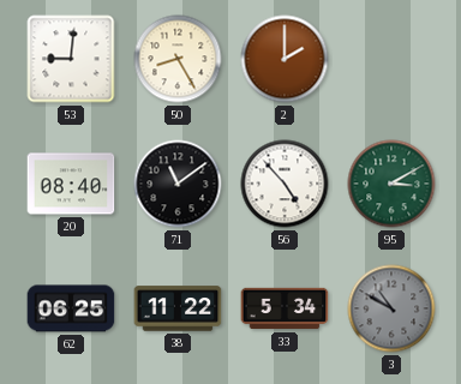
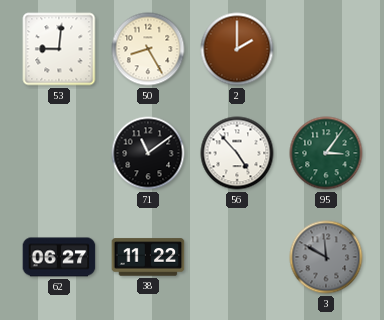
20: 08:40 -> none (71, 184)
95: 3:10 -> 3:06 (326, 153)
62: 06:25 -> 06:27 (59, 257)
33: 5:34 -> none (285, 308)
3: 10:50 -> 11:50 (326, 257)
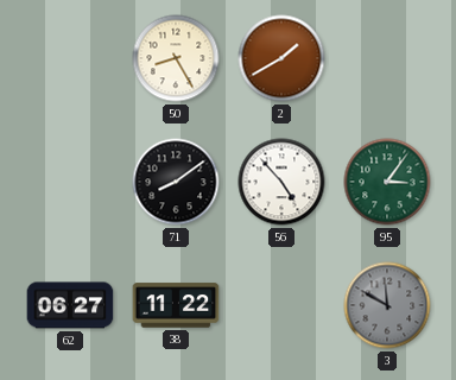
53: 9:01 -> none (59, 49)
2: 2:00 -> 1:40 (281, 58)
71: 11:09 -> 8:09 (176, 182)
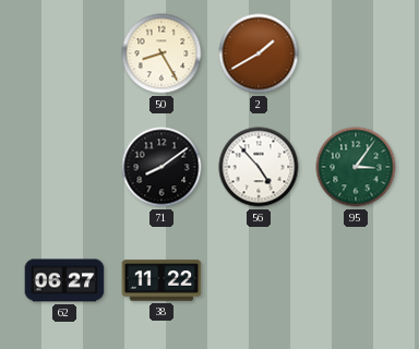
3: 11:50 -> none (387, 305)
